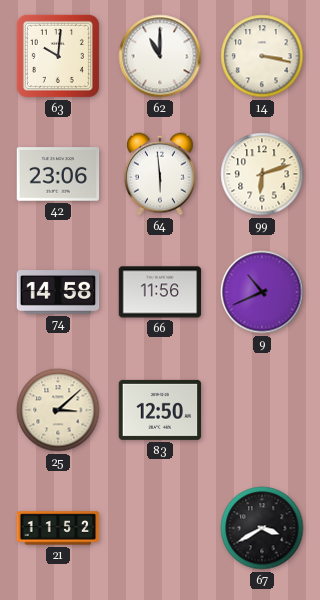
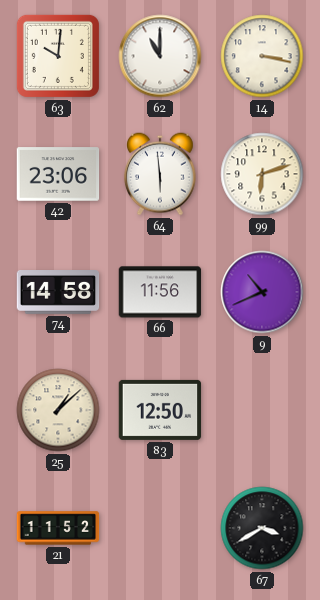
25: 3:08 -> 1:08 (58, 410)
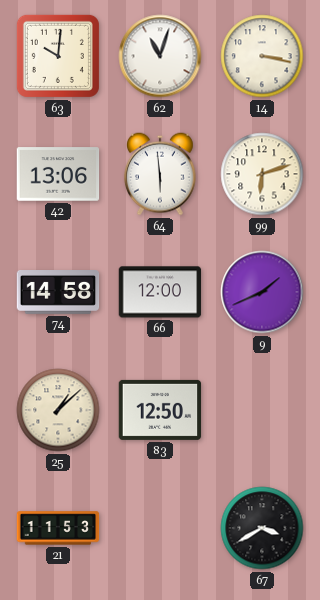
62: 11:00 -> 11:03 (160, 56)
42: 23:06 -> 13:06 (58, 174)
66: 11:56 -> 12:00 (160, 292)
9: 10:41 -> 1:41 (262, 292)
21: 11:52 -> 11:53 (58, 528)
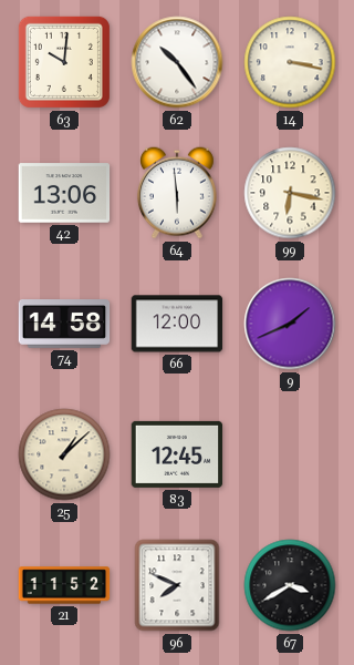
62: 11:03 -> 10:24 (177, 62)
99: 6:12 -> 6:17 (290, 193)
83: 12:50 -> 12:45 (177, 454)
21: 11:53 -> 11:52 (64, 585)
96: none -> 7:49 (177, 585)
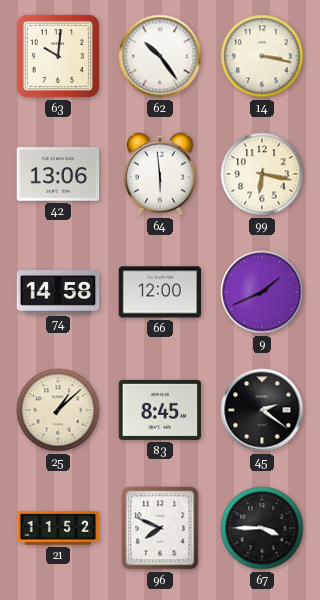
83: 12:45 -> 8:45 (160, 410)
45: none -> 2:21 (262, 410)
67: 3:40 -> 3:45 (262, 528)
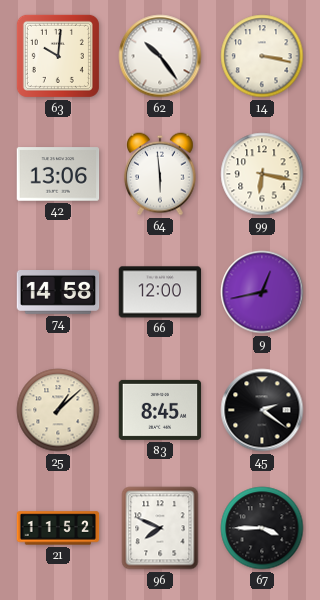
9: 1:41 -> 12:43 (262, 292)
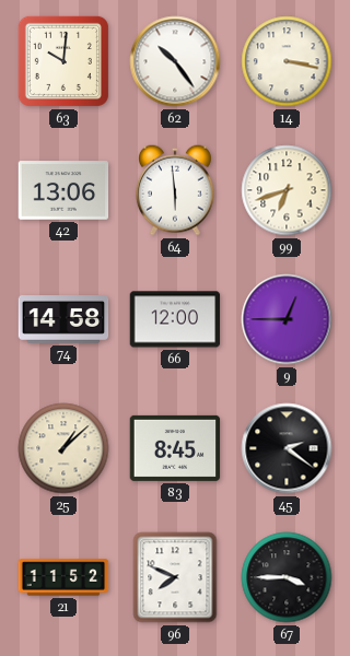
99: 6:17 -> 6:42 (287, 190)
9: 12:43 -> 12:45 (287, 319)
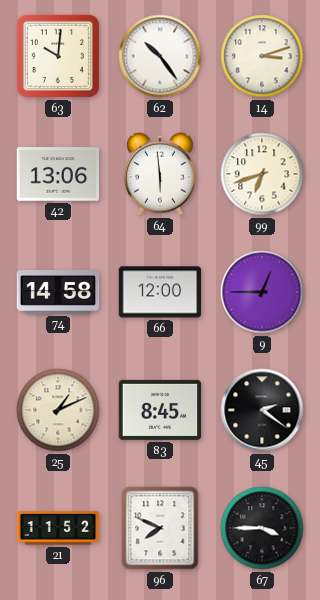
14: 3:17 -> 3:12 (262, 56)
25: 1:08 -> 1:11 (58, 410)
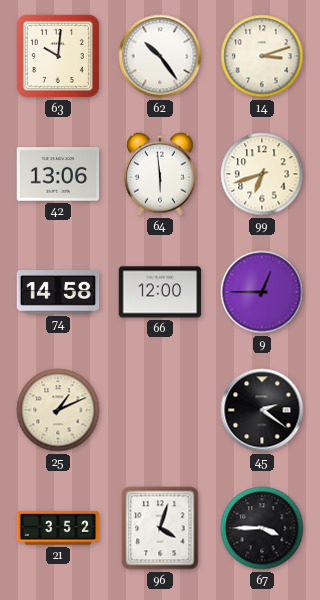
83: 8:45 -> none (160, 410)
21: 11:52 -> 3:52 (58, 528)
96: 7:49 -> 4:03 (160, 528)
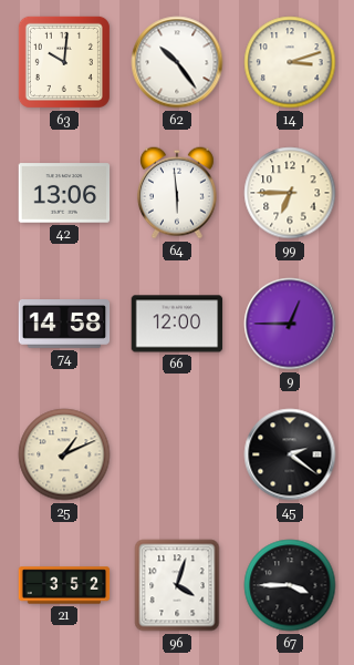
99: 6:42 -> 6:45 (290, 193)
